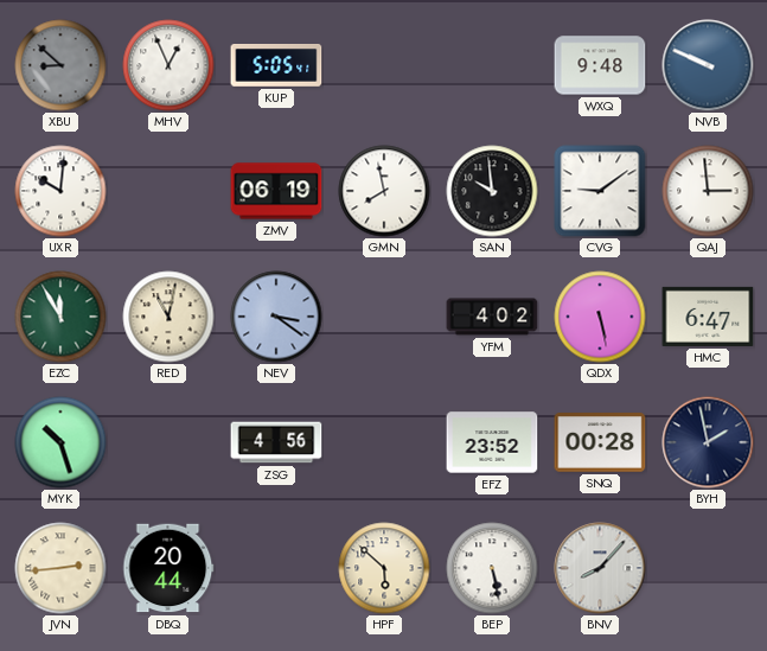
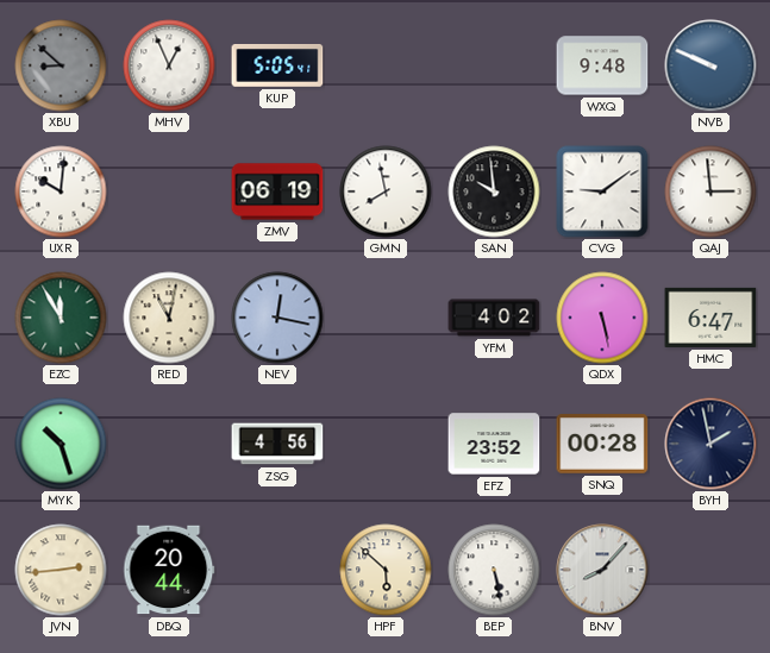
NEV: 3:21 -> 12:17 (277, 318)
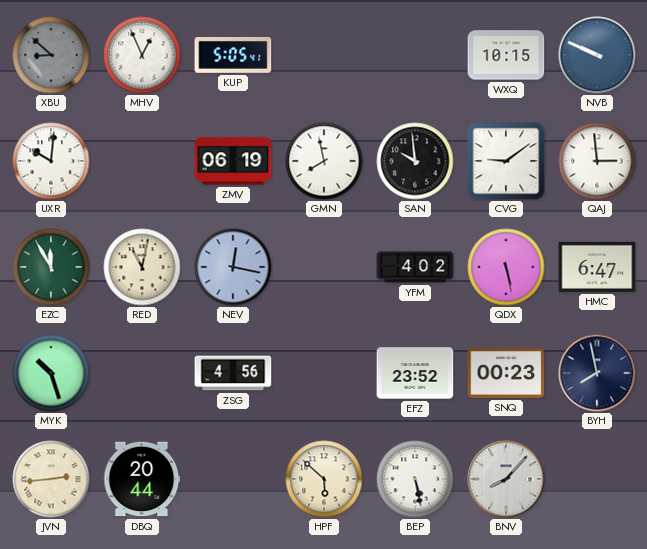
WXQ: 9:48 -> 10:15 (506, 55)
SNQ: 00:28 -> 00:23 (506, 373)
BYH: 1:58 -> 7:58 (597, 373)
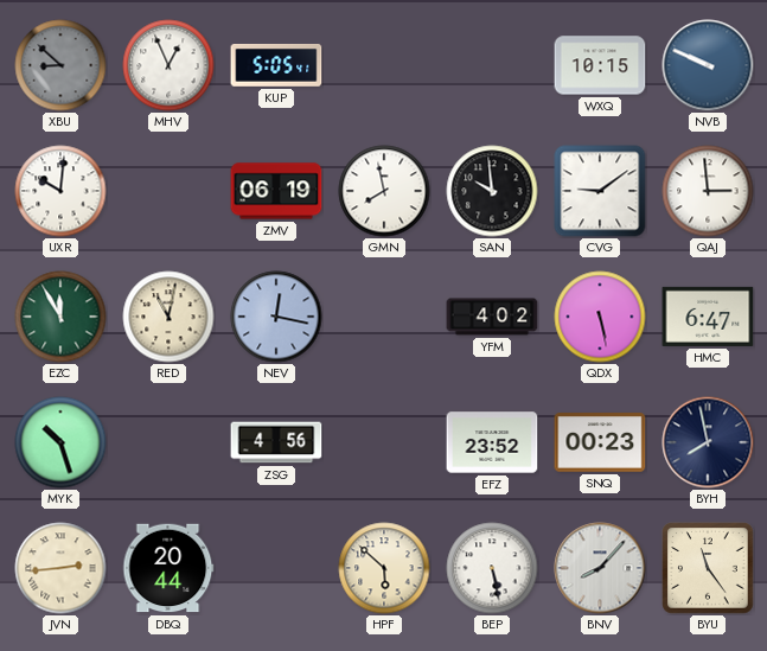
BYU: none -> 11:24 (708, 568)
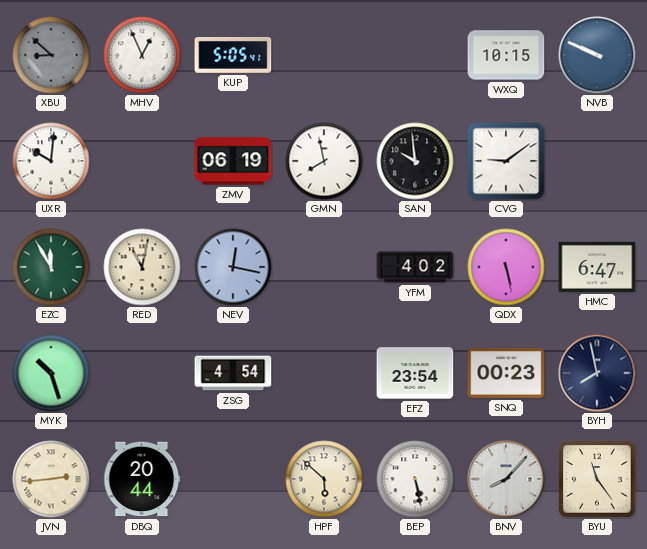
QAJ: 2:59 -> none (708, 191)
ZSG: 4:56 -> 4:54 (233, 373)
EFZ: 23:52 -> 23:54 (415, 373)
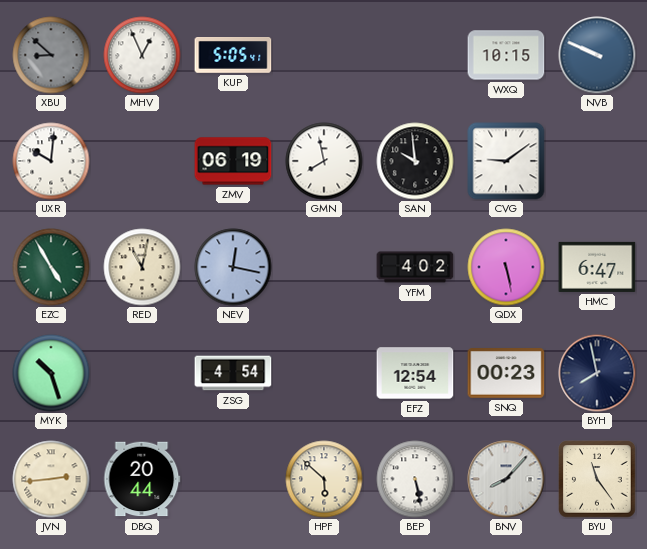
EZC: 11:55 -> 4:55 (51, 267)
EFZ: 23:54 -> 12:54 (415, 373)
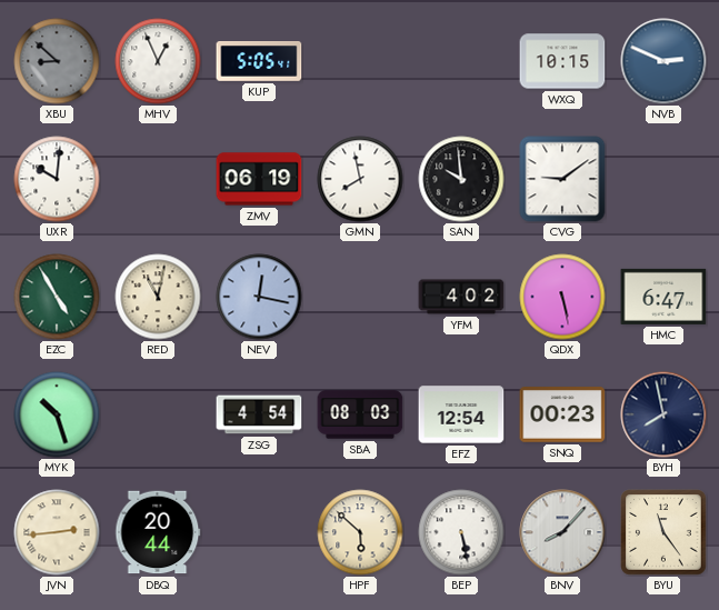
NVB: 9:49 -> 2:49 (663, 61)
SBA: none -> 08:03 (360, 414)
